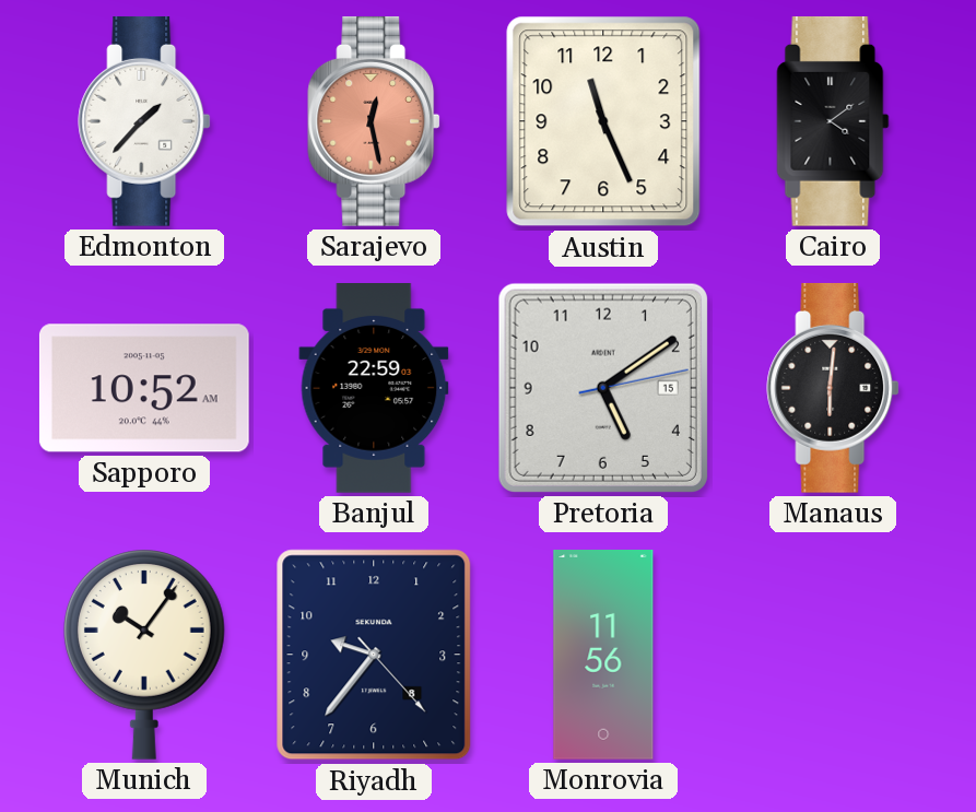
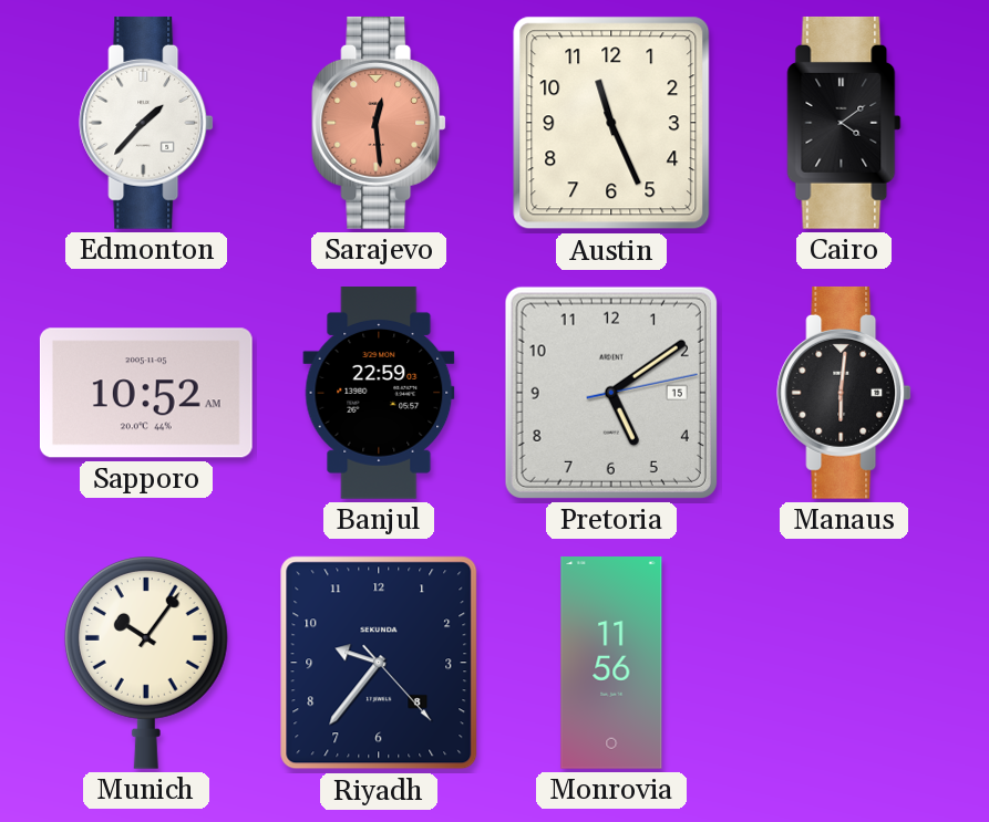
Sarajevo: 12:28 -> 12:29 (379, 123)
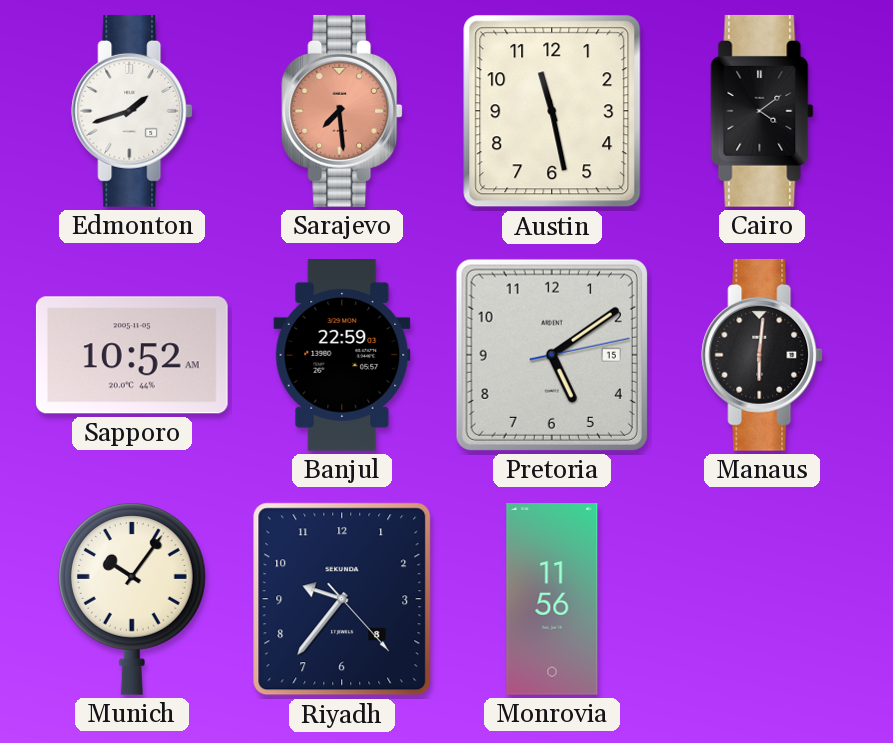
Edmonton: 1:37 -> 1:42 (132, 111)
Sarajevo: 12:29 -> 7:29 (342, 111)
Austin: 11:26 -> 11:28 (552, 111)
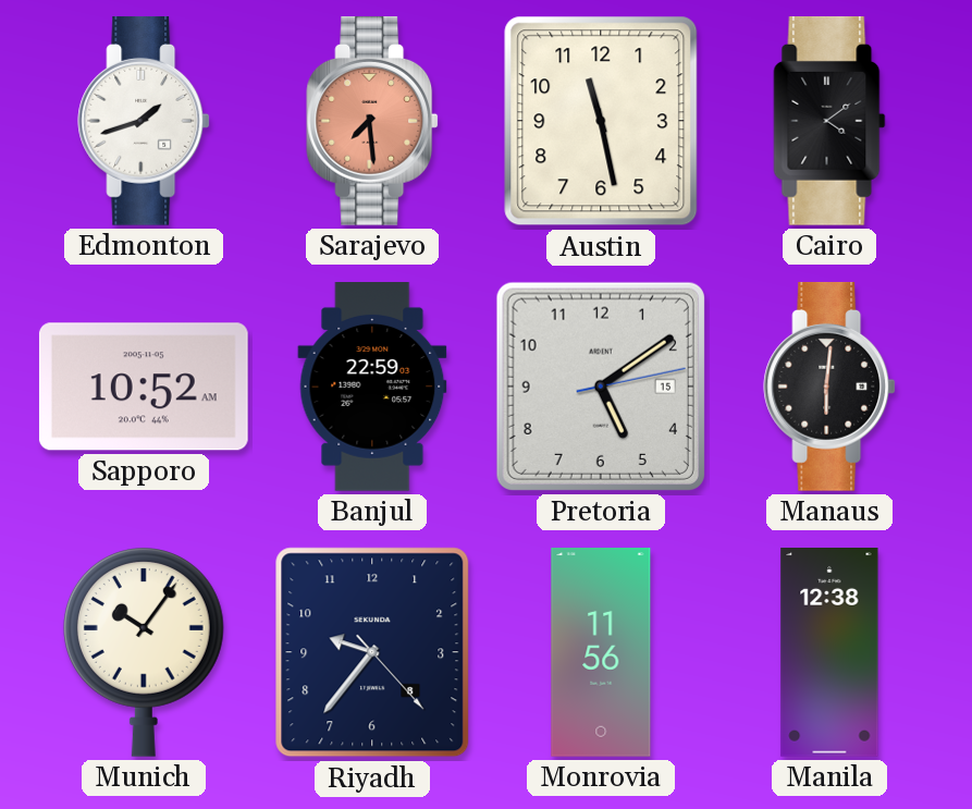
Manila: none -> 12:38 (829, 653)
